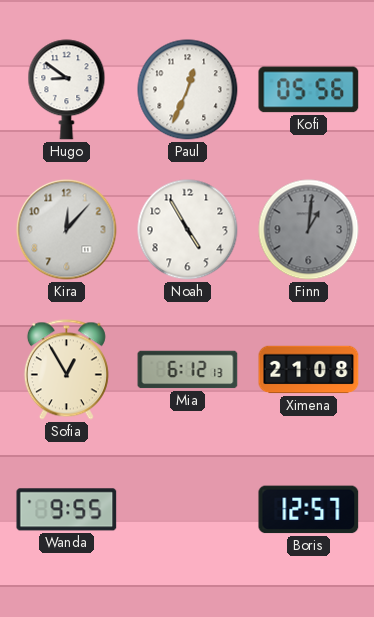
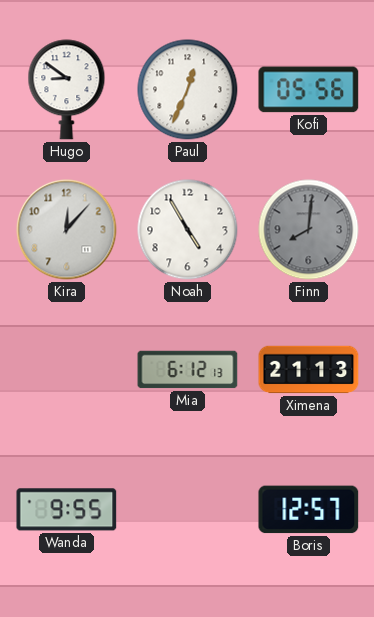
Finn: 1:01 -> 8:01 (309, 230)
Sofia: 12:55 -> none (66, 370)
Ximena: 21:08 -> 21:13 (309, 370)
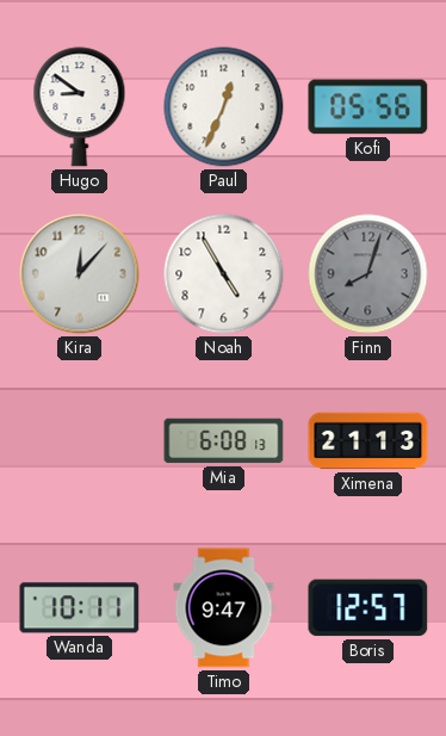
Finn: 8:01 -> 8:03 (368, 274)
Mia: 6:12 -> 6:08 (224, 441)
Wanda: 9:55 -> 10:11 (80, 608)
Timo: none -> 9:47 (224, 608)
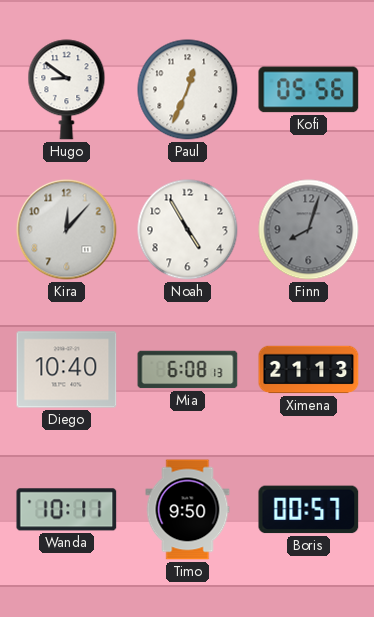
Diego: none -> 10:40 (67, 370)
Timo: 9:47 -> 9:50 (188, 510)
Boris: 12:57 -> 00:57 (309, 510)
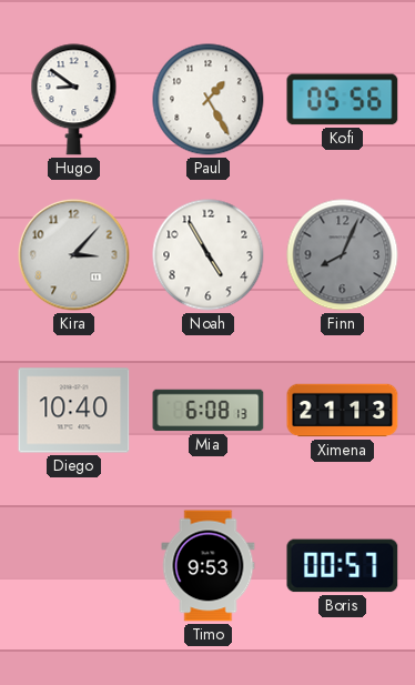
Paul: 12:34 -> 1:25 (209, 100)
Kira: 12:07 -> 3:07 (74, 255)
Finn: 8:03 -> 8:04 (343, 255)
Wanda: 10:11 -> none (67, 510)
Timo: 9:50 -> 9:53 (209, 566)
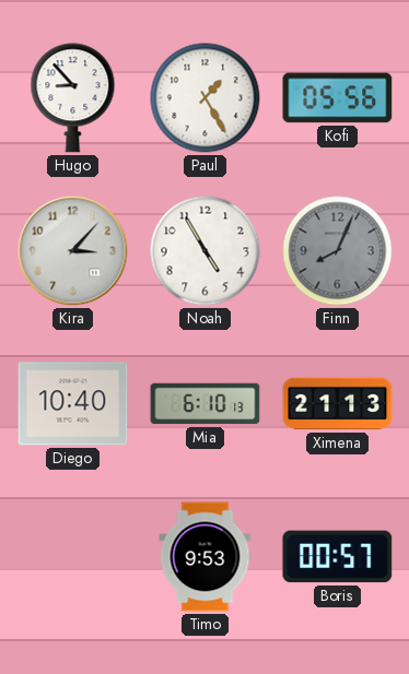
Hugo: 8:51 -> 8:53 (73, 98)
Mia: 6:08 -> 6:10 (206, 404)
